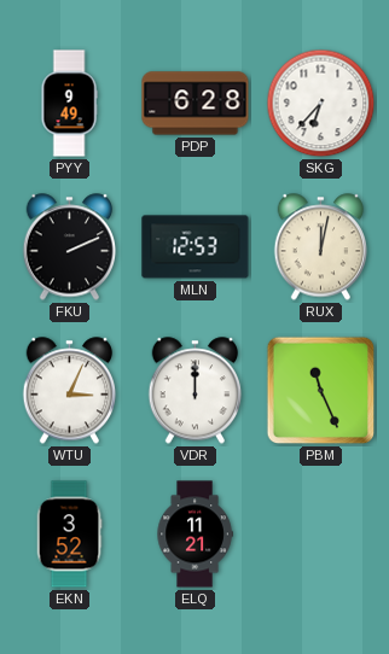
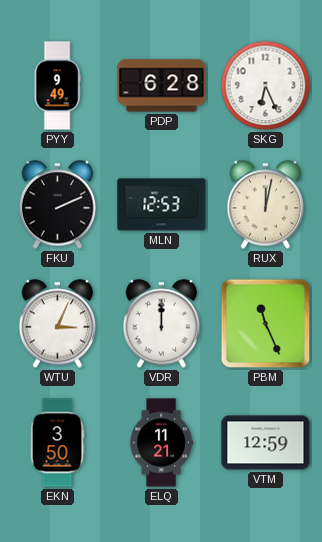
SKG: 6:37 -> 6:26 (266, 86)
EKN: 3:52 -> 3:50 (57, 443)
VTM: none -> 12:59 (266, 443)
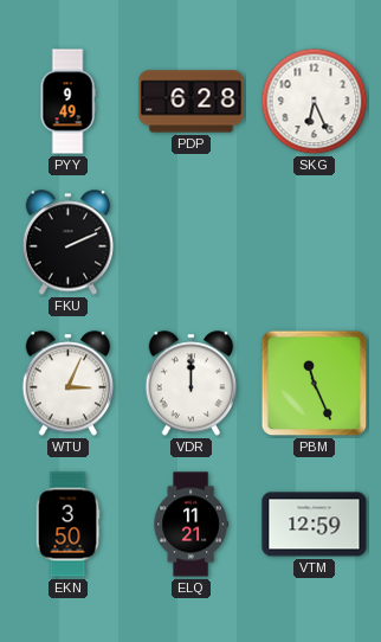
MLN: 12:53 -> none (162, 205)
RUX: 12:02 -> none (266, 205)
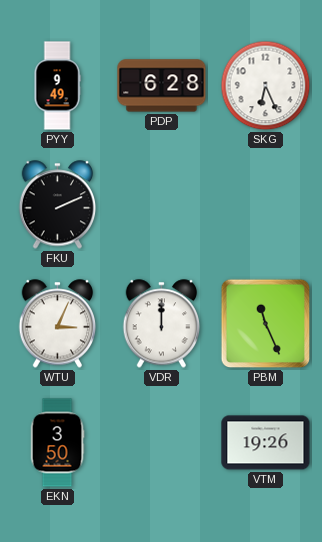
ELQ: 11:21 -> none (190, 525)
VTM: 12:59 -> 19:26 (266, 443)
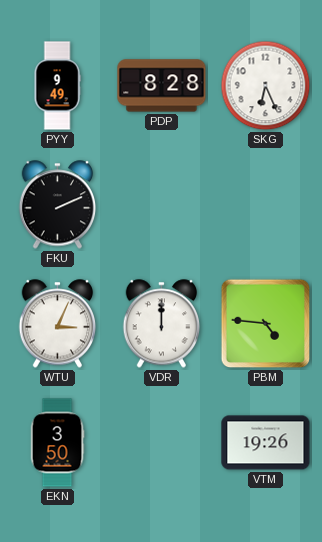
PDP: 6:28 -> 8:28 (162, 86)
PBM: 11:26 -> 4:46 (266, 324)
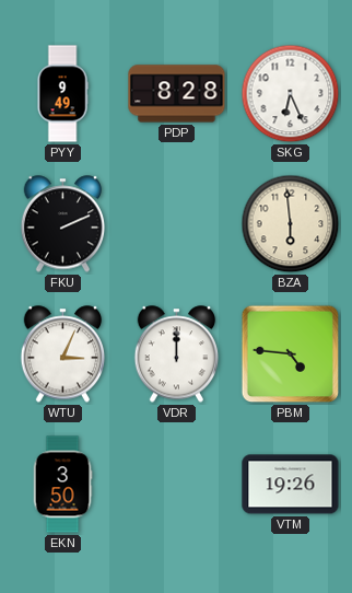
BZA: none -> 5:59 (291, 224)
